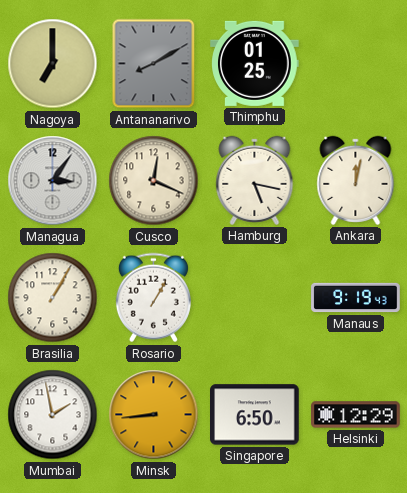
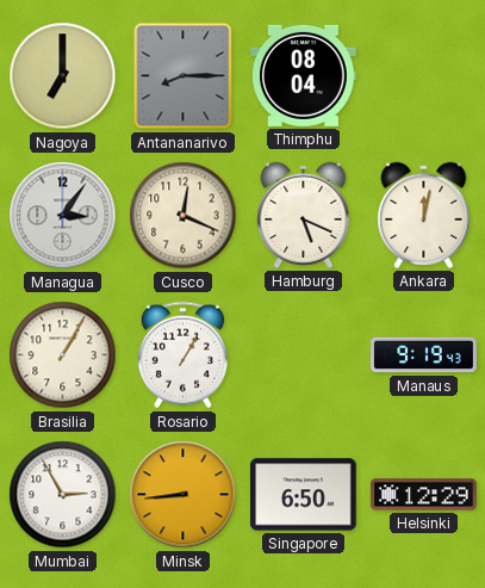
Antananarivo: 8:10 -> 8:15 (184, 76)
Thimphu: 01:25 -> 08:04 (304, 75)
Hamburg: 5:17 -> 5:19 (304, 215)
Mumbai: 1:58 -> 2:55 (63, 495)
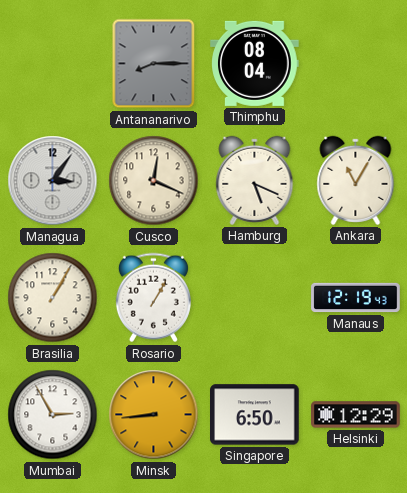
Nagoya: 7:00 -> none (63, 76)
Ankara: 12:02 -> 11:05 (356, 180)
Manaus: 9:19 -> 12:19 (356, 298)
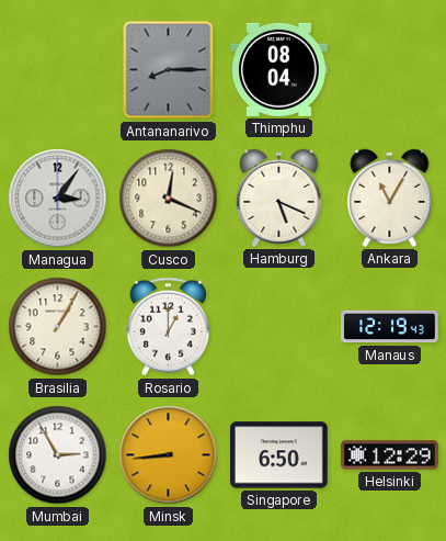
Rosario: 1:05 -> 1:00 (168, 327)
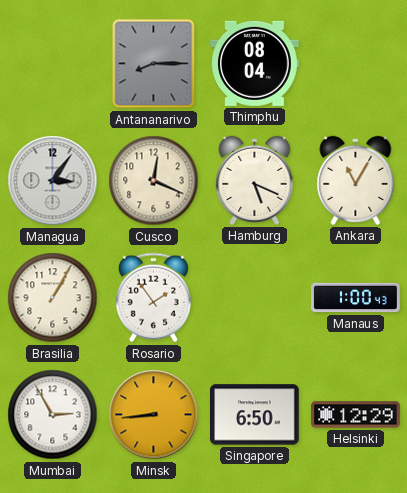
Rosario: 1:00 -> 1:54 (153, 298)
Manaus: 12:19 -> 1:00 (356, 298)
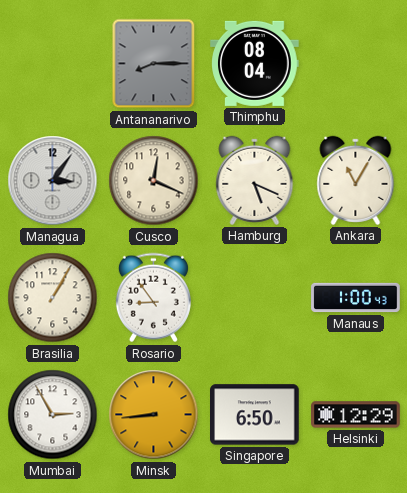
Rosario: 1:54 -> 8:54 (153, 298)
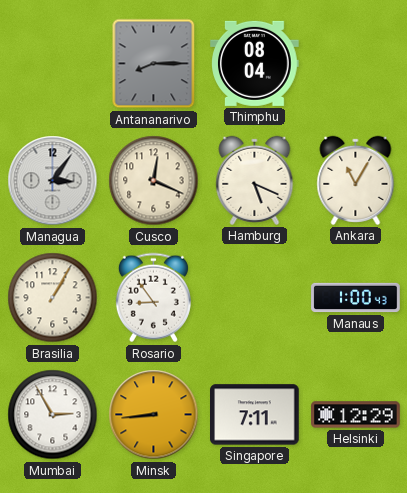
Singapore: 6:50 -> 7:11 (255, 415)
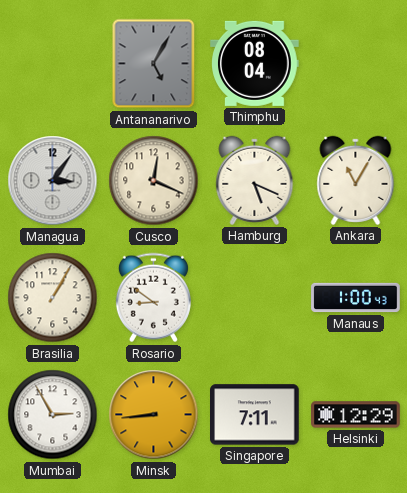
Antananarivo: 8:15 -> 5:05 (154, 64)
Rosario: 8:54 -> 8:51 (153, 298)
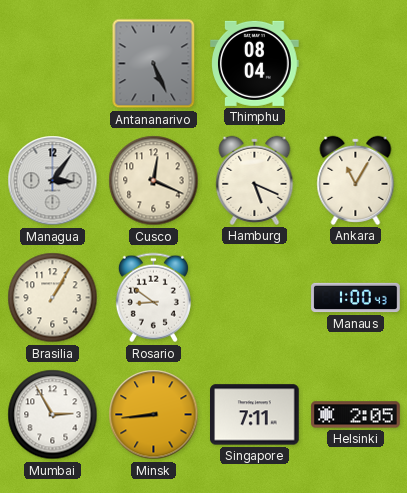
Antananarivo: 5:05 -> 5:26 (154, 64)
Helsinki: 12:29 -> 2:05 (356, 415)
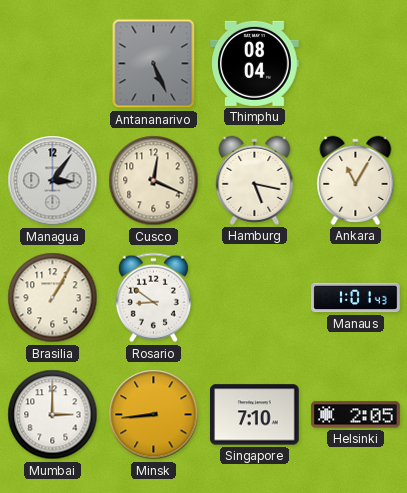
Hamburg: 5:19 -> 5:17 (255, 180)
Manaus: 1:00 -> 1:01 (356, 298)
Mumbai: 2:55 -> 3:00 (53, 415)
Singapore: 7:11 -> 7:10 (255, 415)
